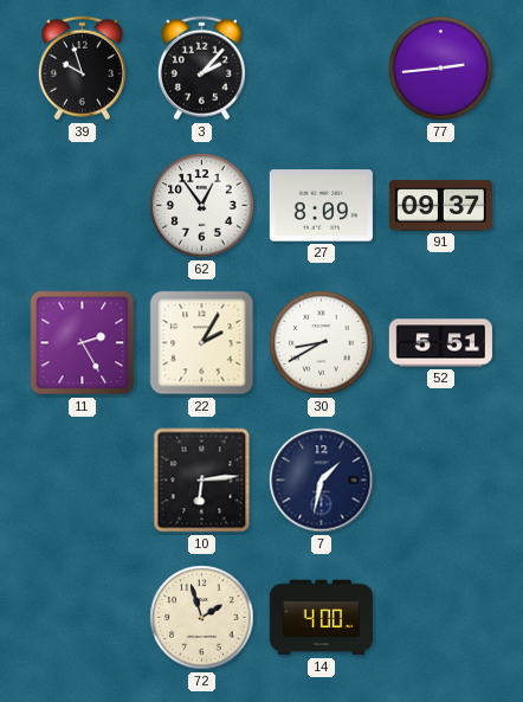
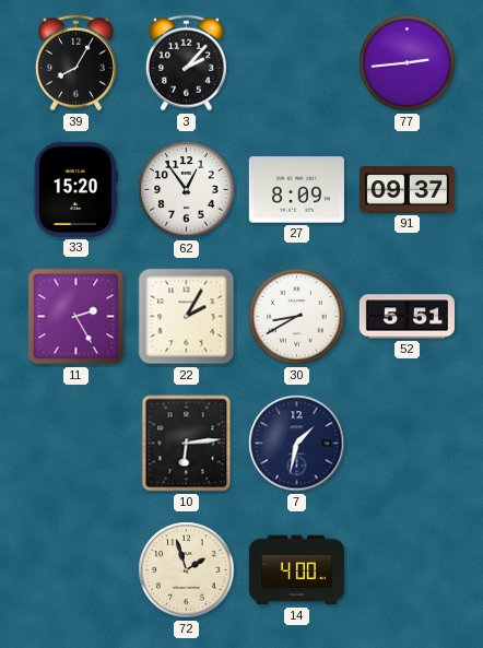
39: 9:57 -> 8:05 (75, 63)
33: none -> 15:20 (75, 189)
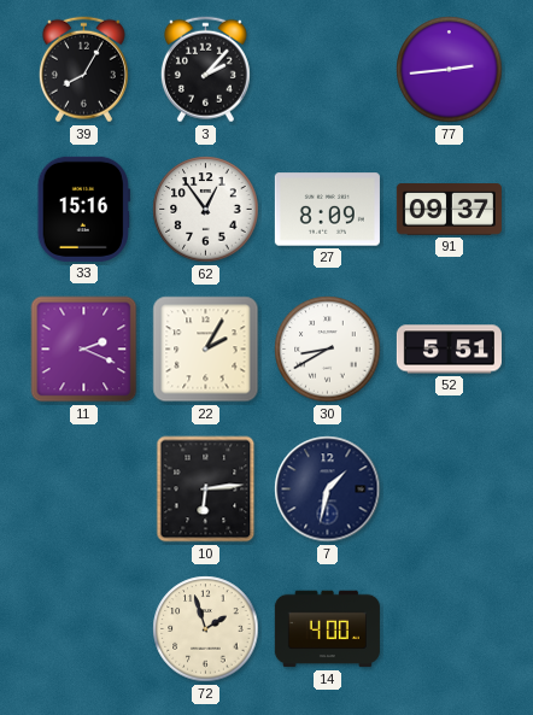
33: 15:20 -> 15:16 (83, 209)
11: 2:25 -> 2:19 (84, 350)
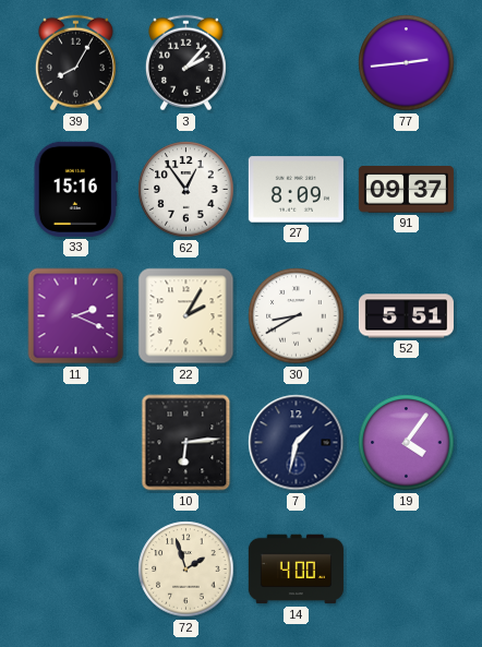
19: none -> 4:06 (407, 443)
